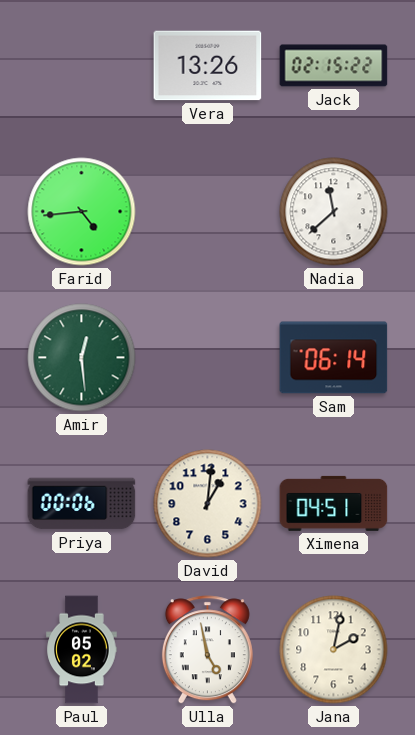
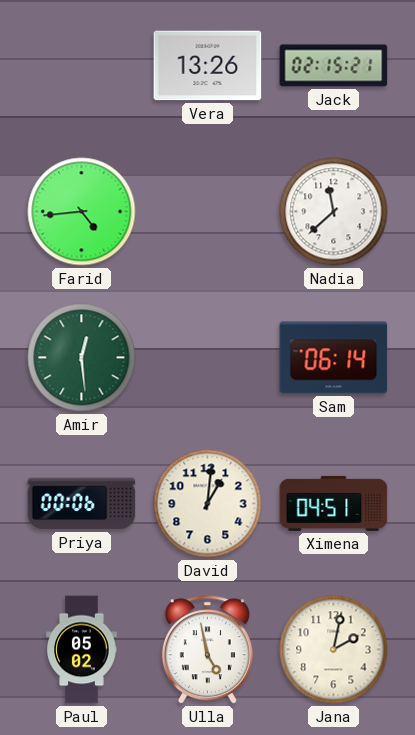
Jack: 02:15:22 -> 02:15:21 (334, 66)
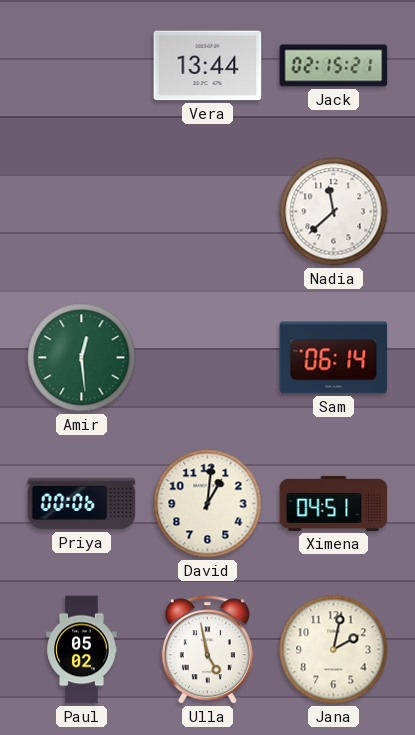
Vera: 13:26 -> 13:44 (208, 66)
Farid: 4:44 -> none (82, 212)
